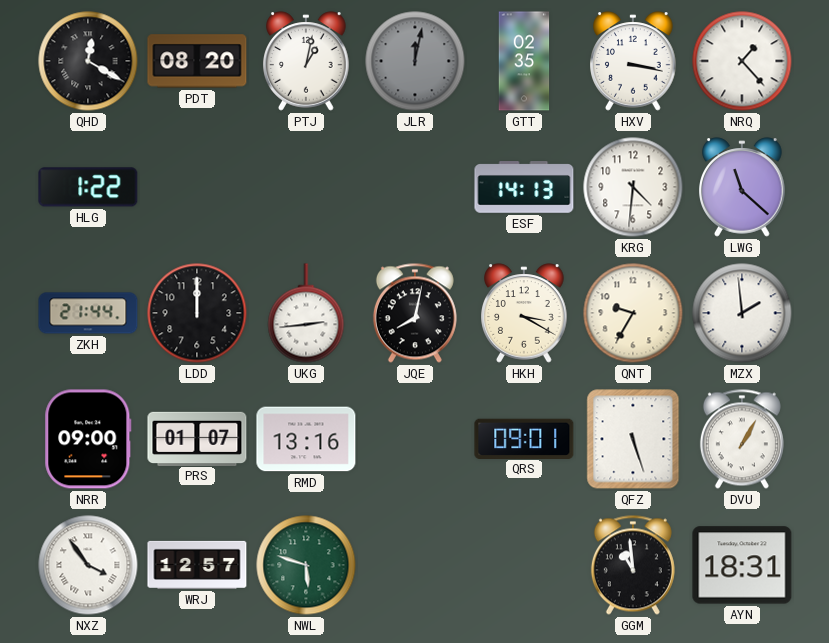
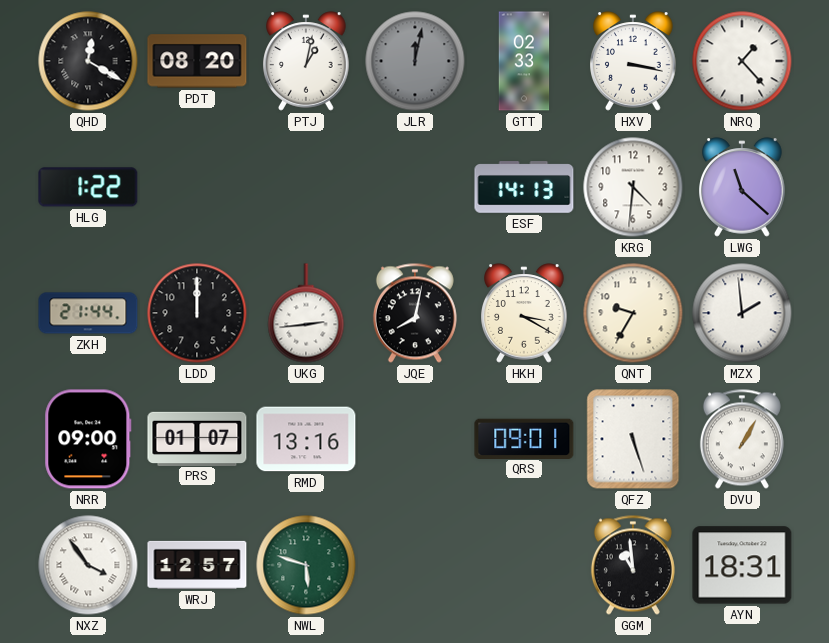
GTT: 02:35 -> 02:33 (524, 61)
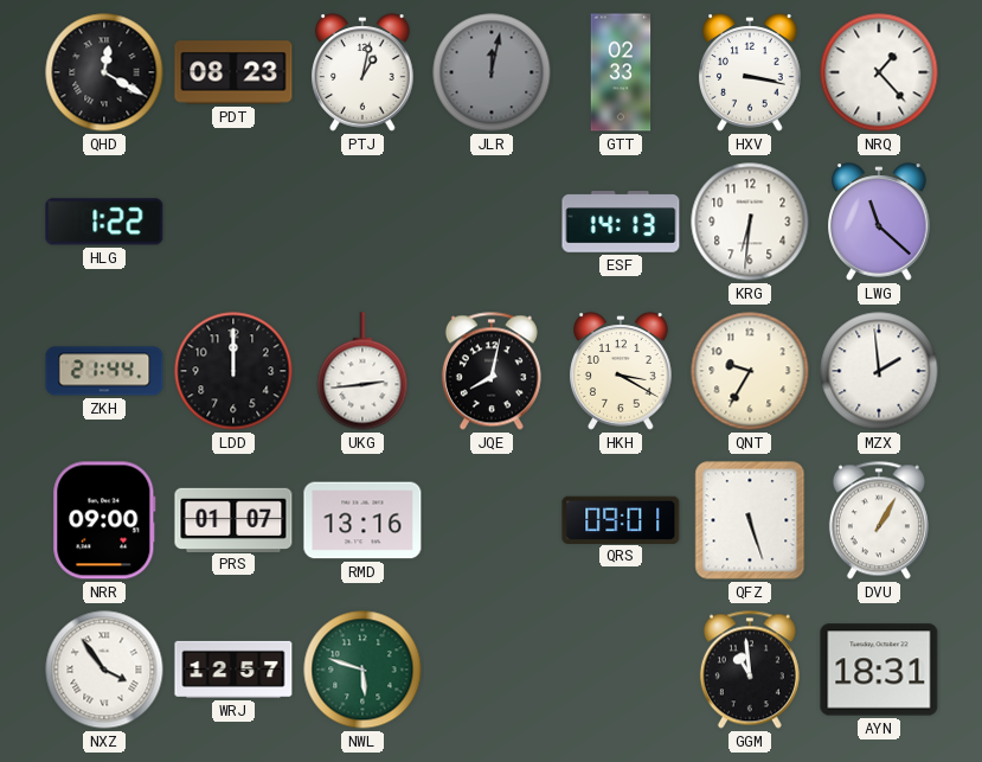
PDT: 08:20 -> 08:23 (233, 72)
KRG: 4:31 -> 6:31 (750, 222)
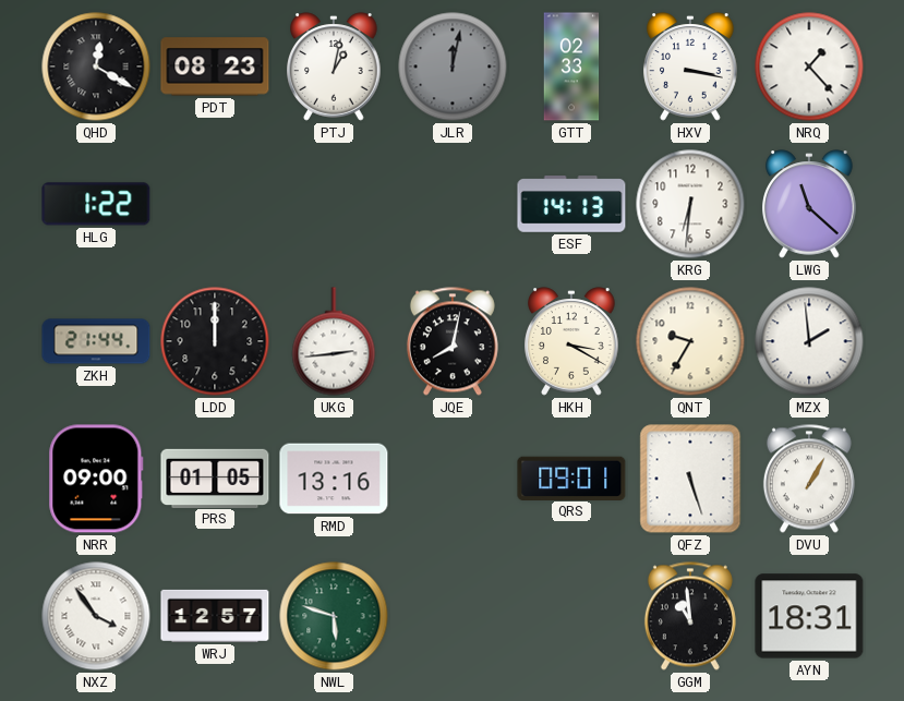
PRS: 01:07 -> 01:05 (215, 478)
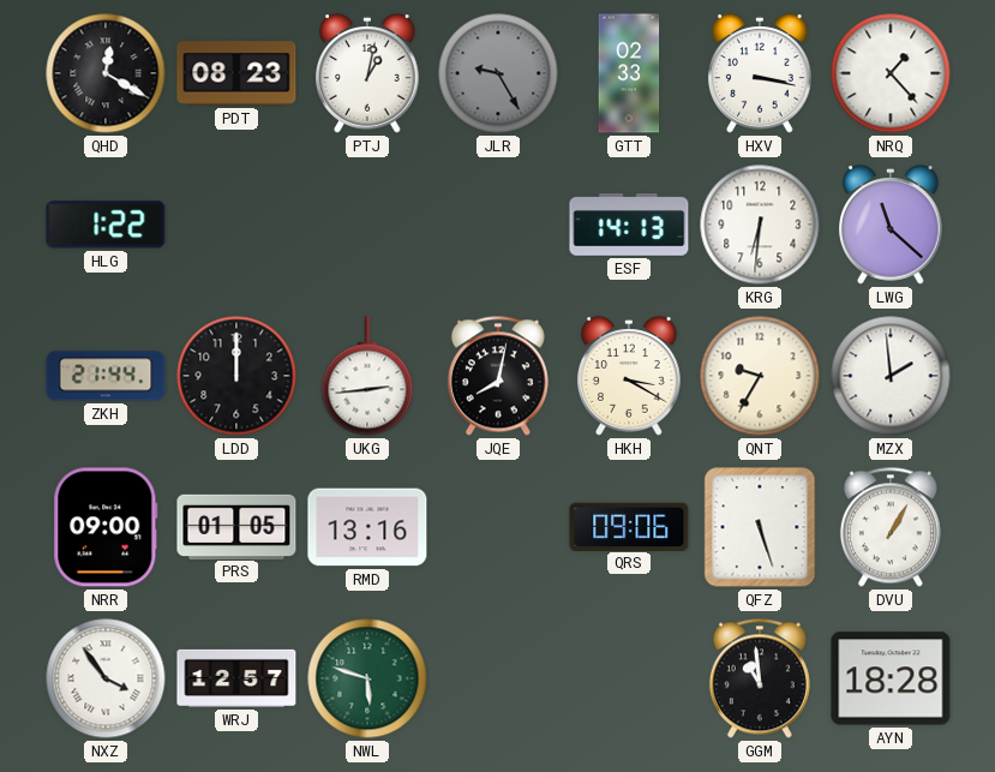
JLR: 12:02 -> 9:25 (498, 73)
QRS: 09:01 -> 09:06 (629, 526)
AYN: 18:31 -> 18:28 (891, 678)
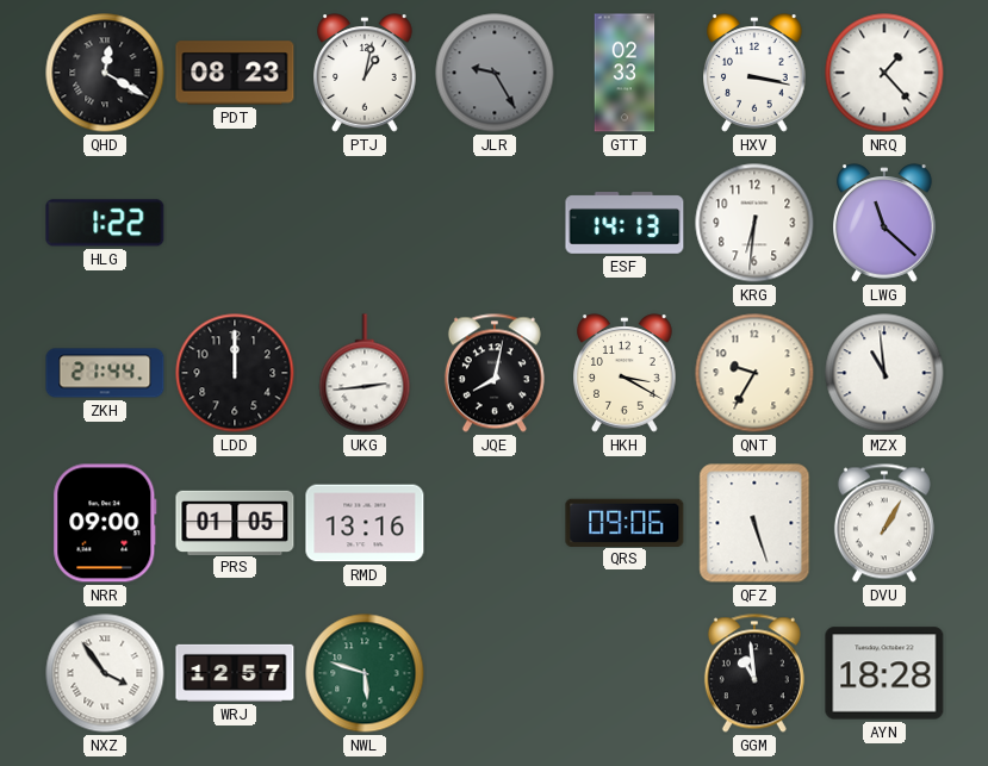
MZX: 1:59 -> 10:59 (884, 373)
